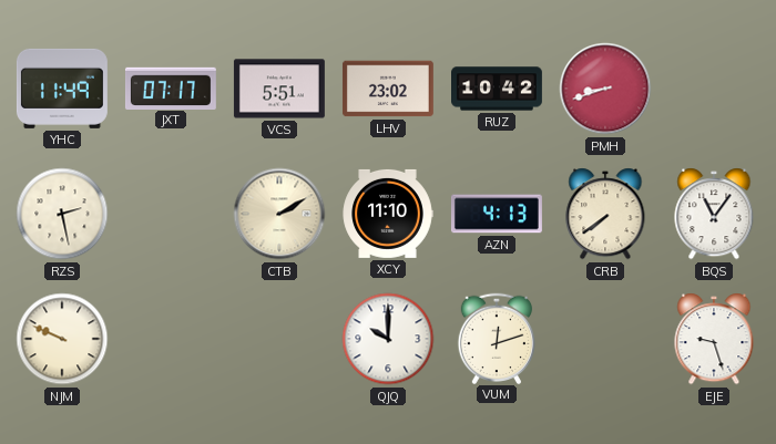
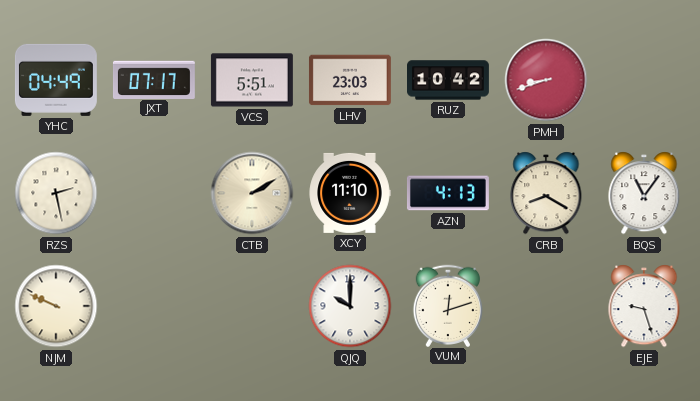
YHC: 11:49 -> 04:49 (56, 80)
LHV: 23:02 -> 23:03 (350, 80)
CRB: 7:39 -> 8:20 (546, 193)
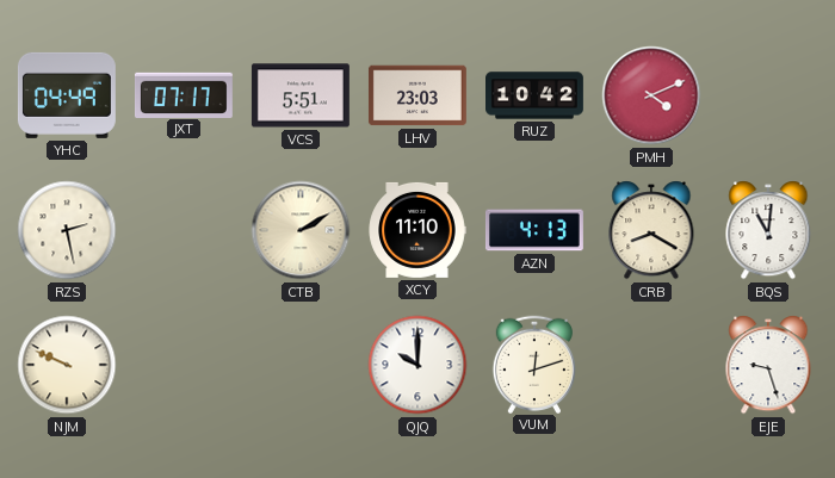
PMH: 8:42 -> 4:11 (651, 95)
BQS: 11:06 -> 11:01 (768, 230)
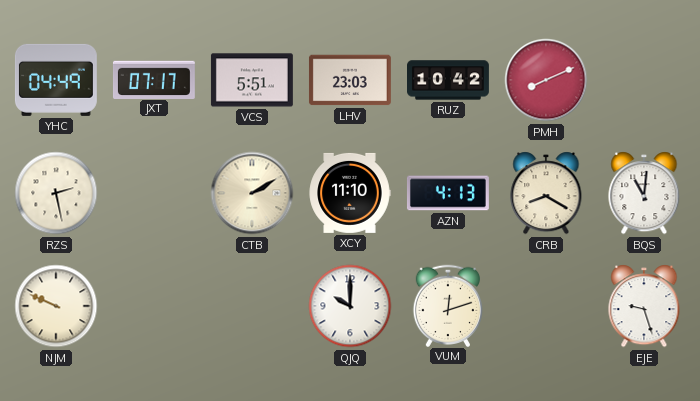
PMH: 4:11 -> 8:11 (546, 80)
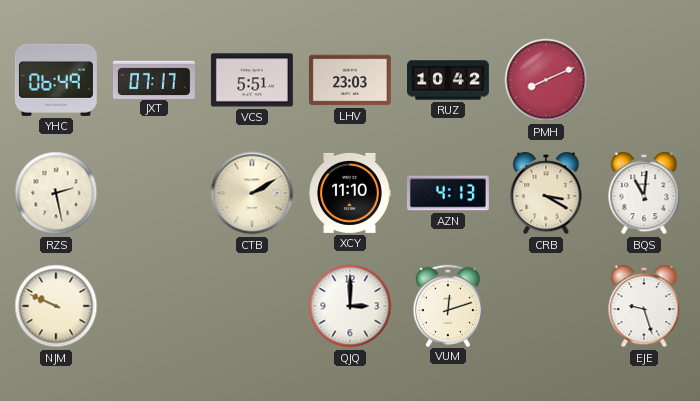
YHC: 04:49 -> 06:49 (56, 80)
CRB: 8:20 -> 3:20 (546, 193)
QJQ: 10:00 -> 3:00 (350, 306)
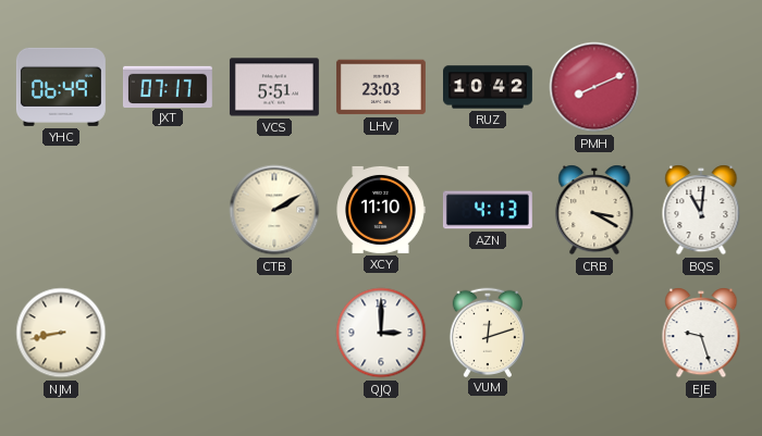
RZS: 2:28 -> none (56, 193)
NJM: 9:49 -> 8:43 (61, 333)
